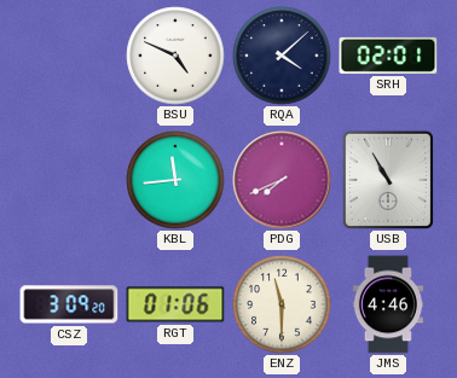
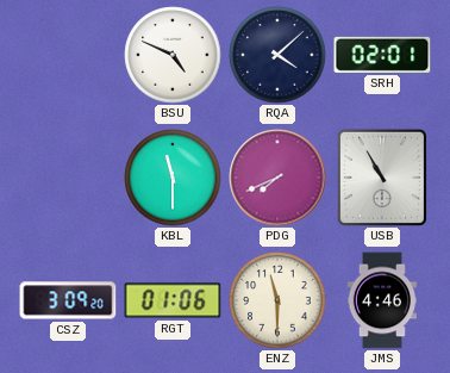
KBL: 11:44 -> 11:30 (173, 178)
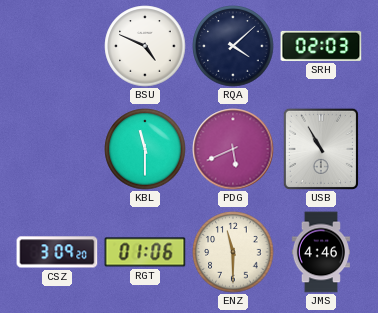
SRH: 02:01 -> 02:03 (321, 46)
PDG: 7:41 -> 5:41 (233, 149)
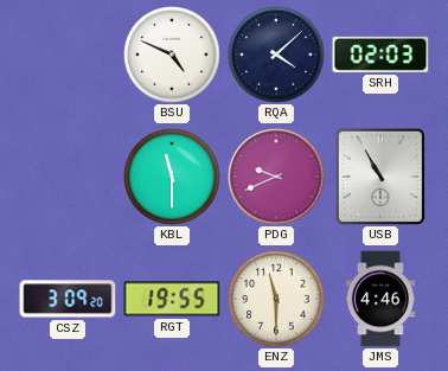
PDG: 5:41 -> 9:41 (276, 177)
RGT: 01:06 -> 19:55 (172, 299)
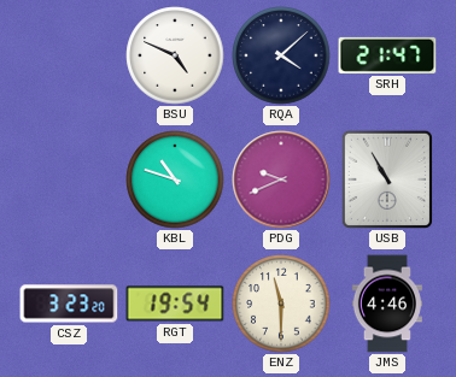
SRH: 02:03 -> 21:47 (387, 55)
KBL: 11:30 -> 10:48 (175, 179)
CSZ: 3:09 -> 3:23 (69, 304)
RGT: 19:55 -> 19:54 (175, 304)
